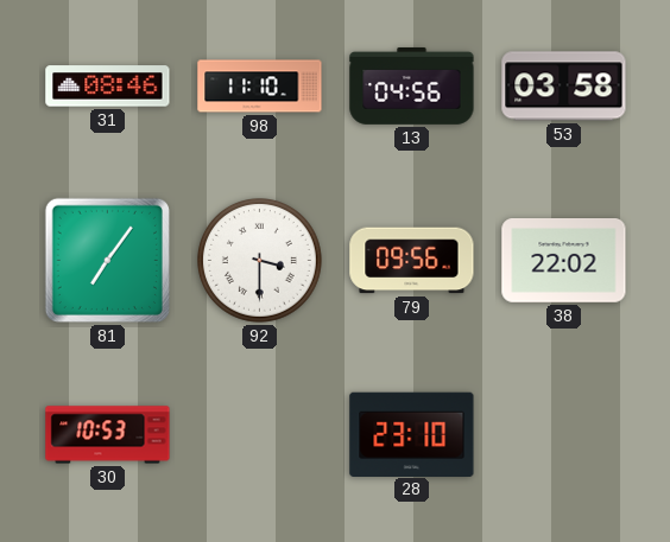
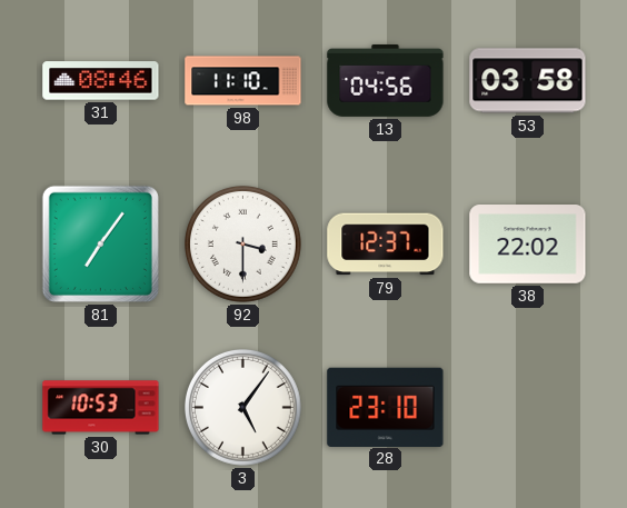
79: 09:56 -> 12:37 (386, 245)
3: none -> 5:06 (243, 408)
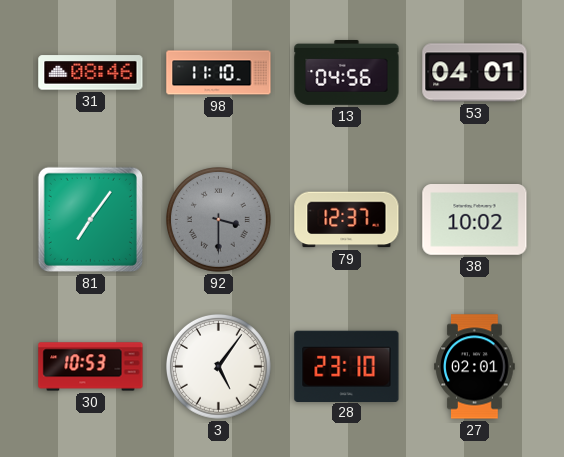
53: 03:58 -> 04:01 (475, 73)
92 dial: white -> grey (219, 220)
38: 22:02 -> 10:02 (475, 220)
27: none -> 02:01 (475, 367)
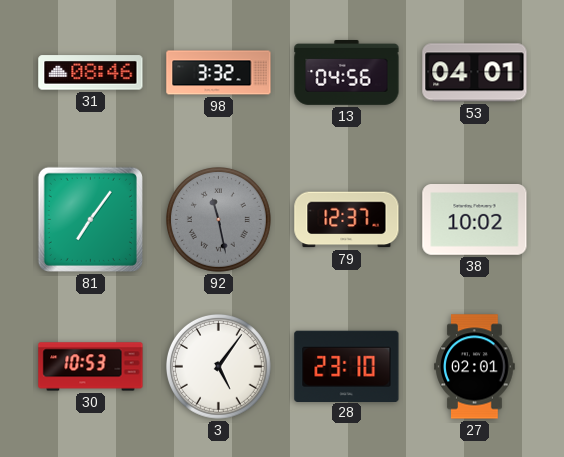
98: 11:10 -> 3:32 (219, 73)
92: 3:30 -> 11:28 (219, 220)
